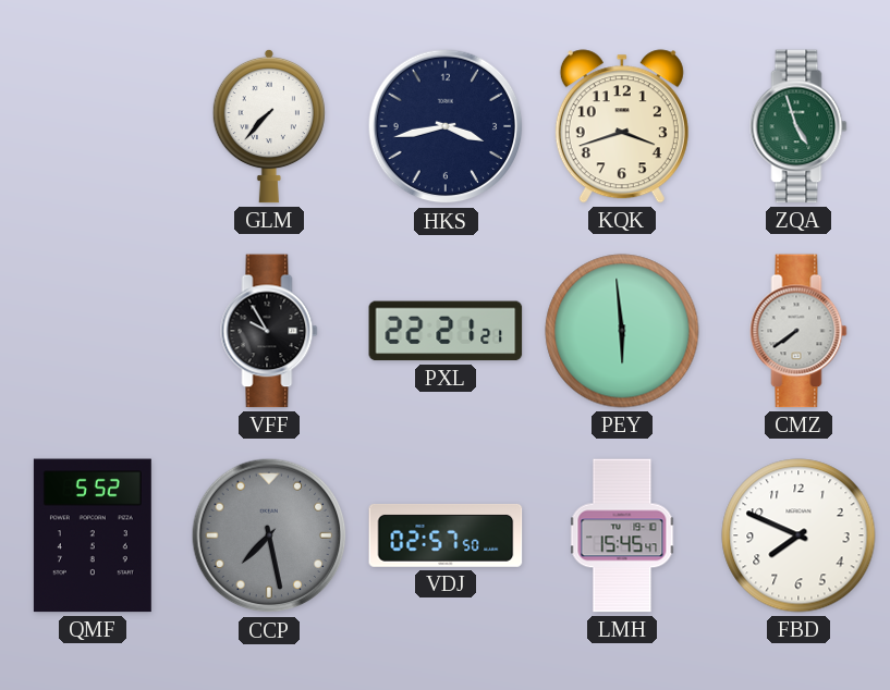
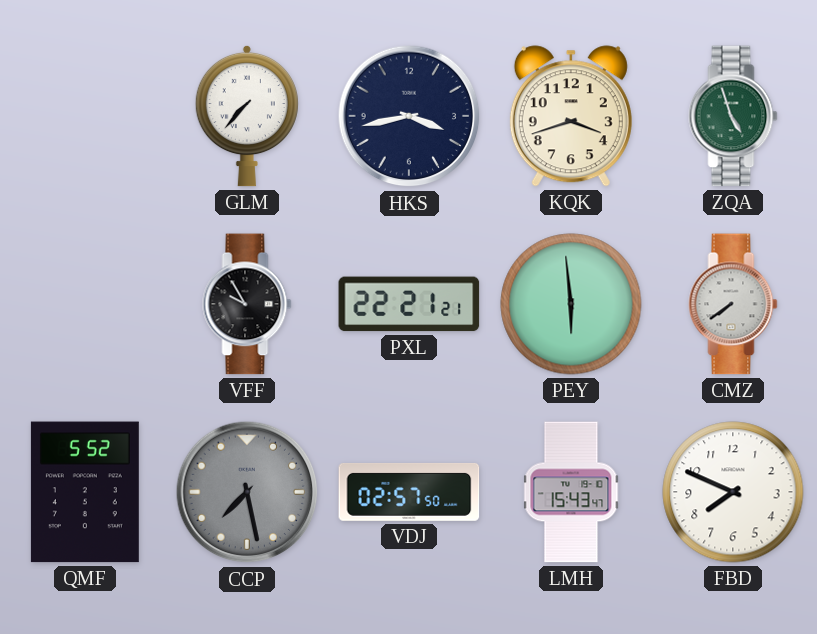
LMH: 15:45 -> 15:43 (571, 492)
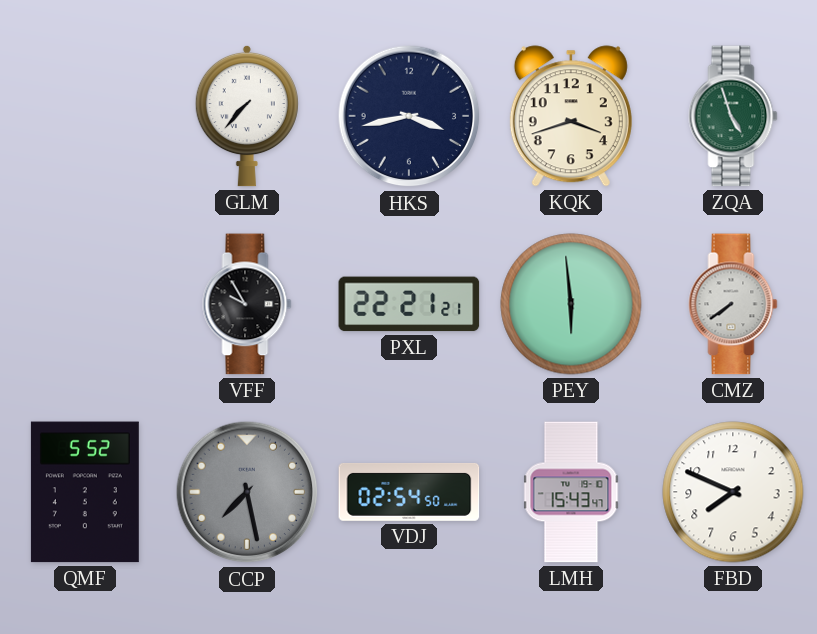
VDJ: 02:57 -> 02:54 (409, 492)
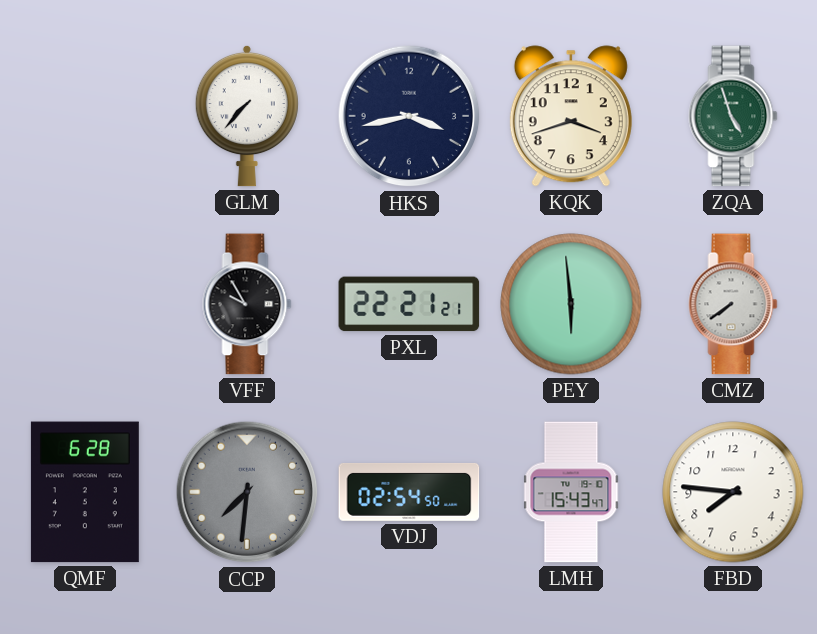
QMF: 5:52 -> 6:28 (85, 492)
CCP: 7:28 -> 7:31 (247, 492)
FBD: 7:49 -> 7:46 (733, 492)
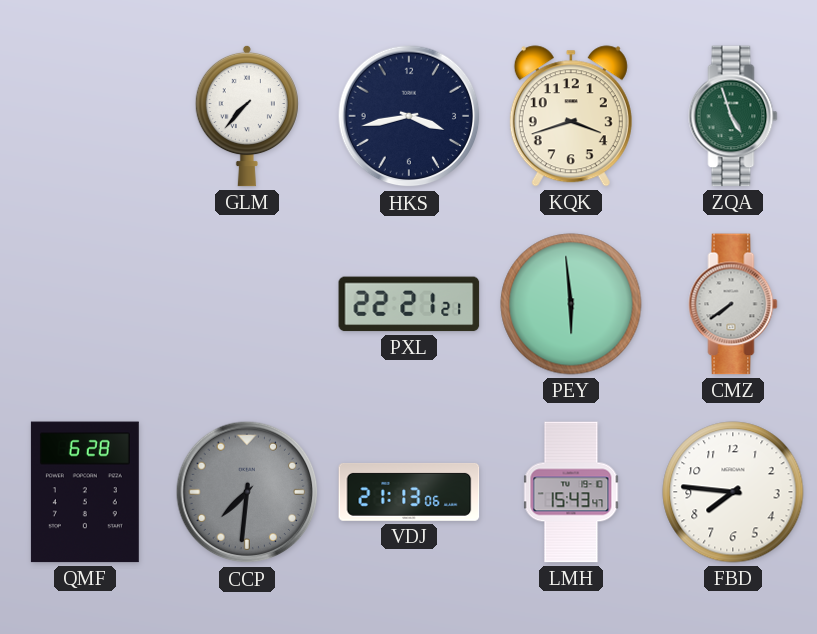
VFF: 9:55 -> none (247, 304)
VDJ: 02:54 -> 21:13 (409, 492)
